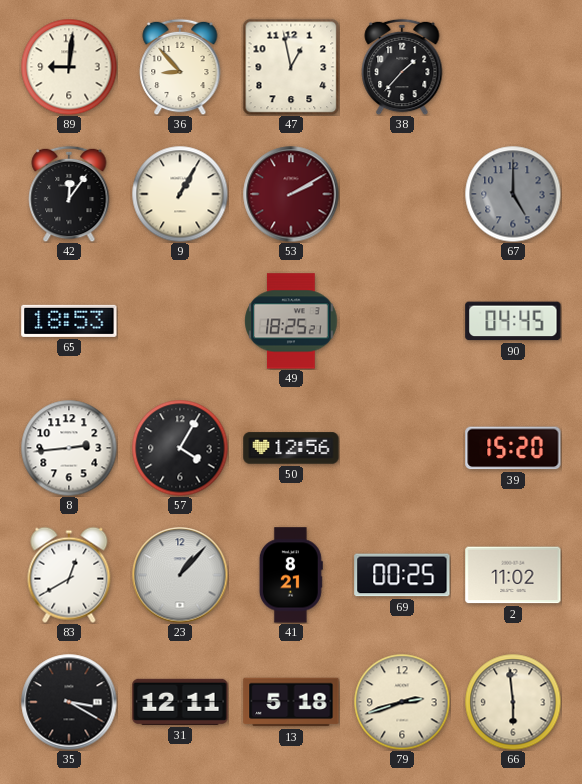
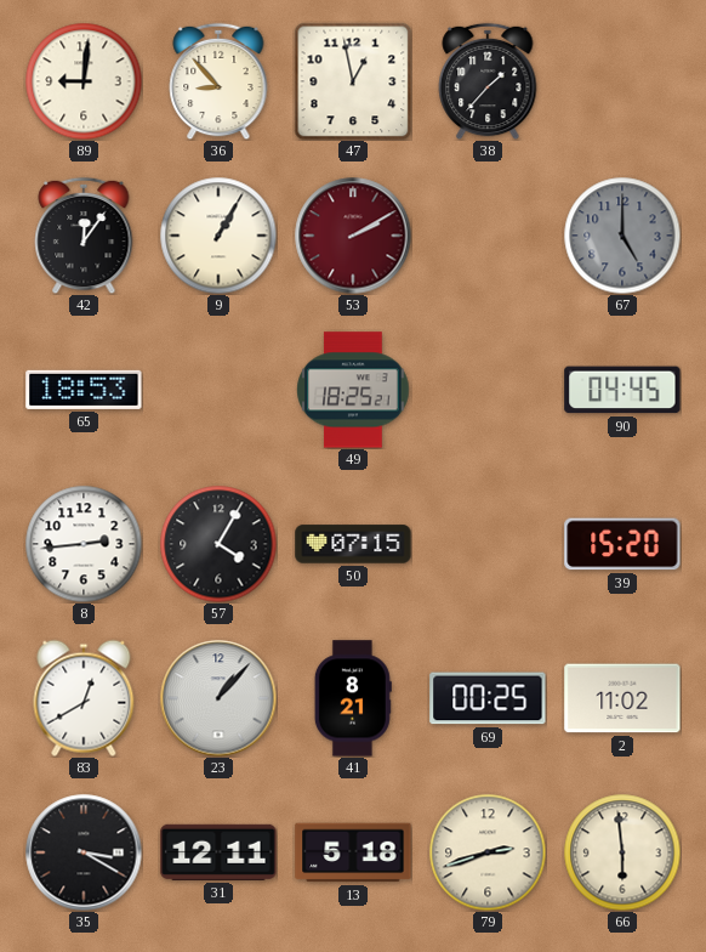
50: 12:56 -> 07:15 (353, 544)
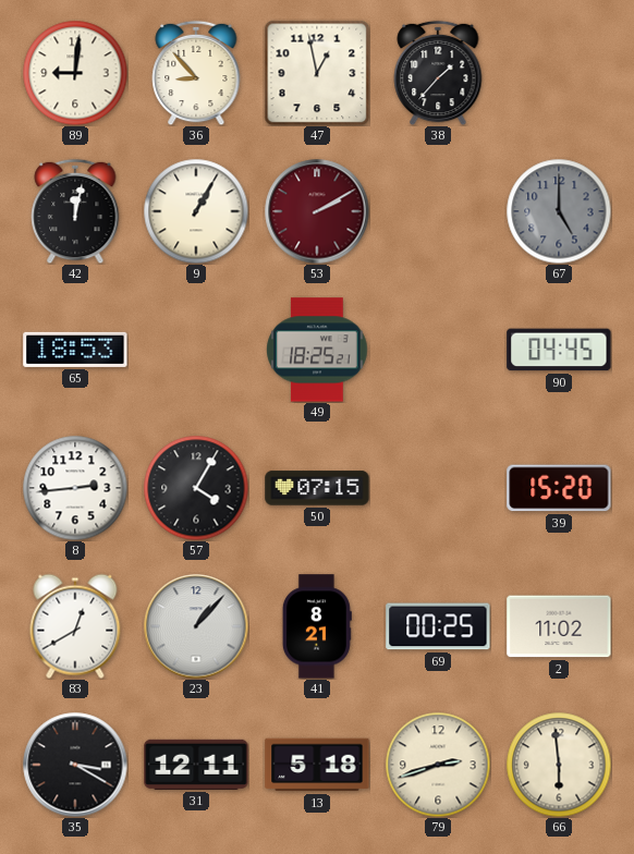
42: 12:06 -> 12:02 (75, 211)
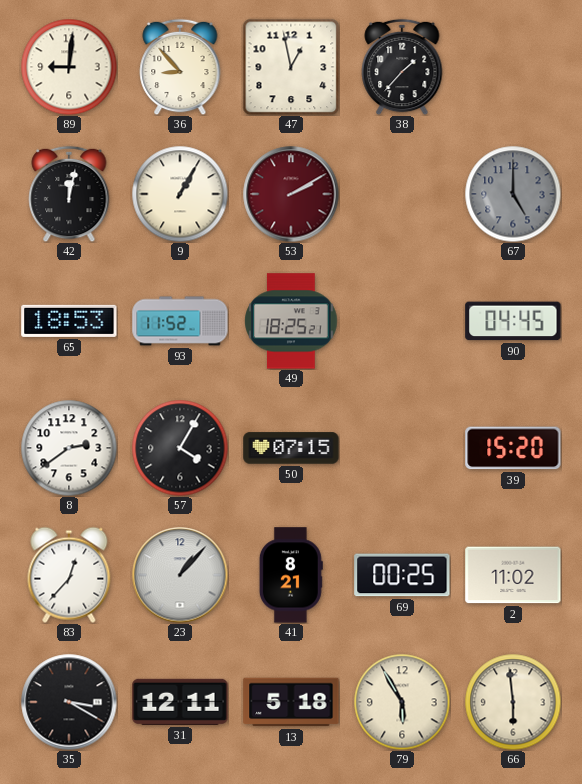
93: none -> 11:52 (180, 321)
8: 2:44 -> 2:39 (69, 448)
83: 12:40 -> 12:37 (69, 575)
79: 2:42 -> 5:55 (402, 702)
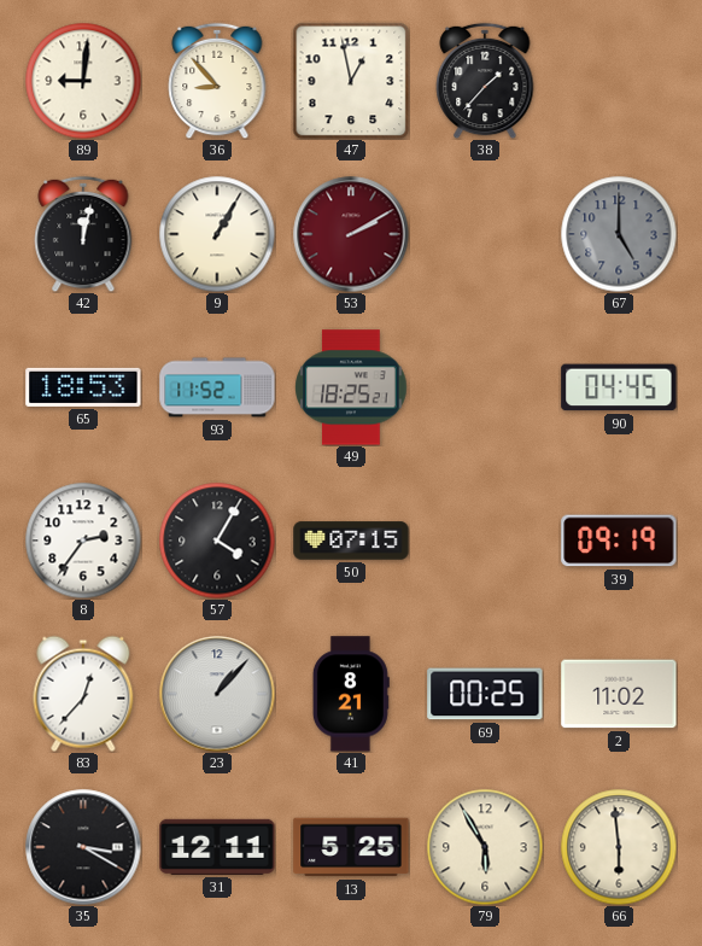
8: 2:39 -> 2:36 (83, 541)
39: 15:20 -> 09:19 (619, 541)
13: 5:18 -> 5:25 (351, 847)
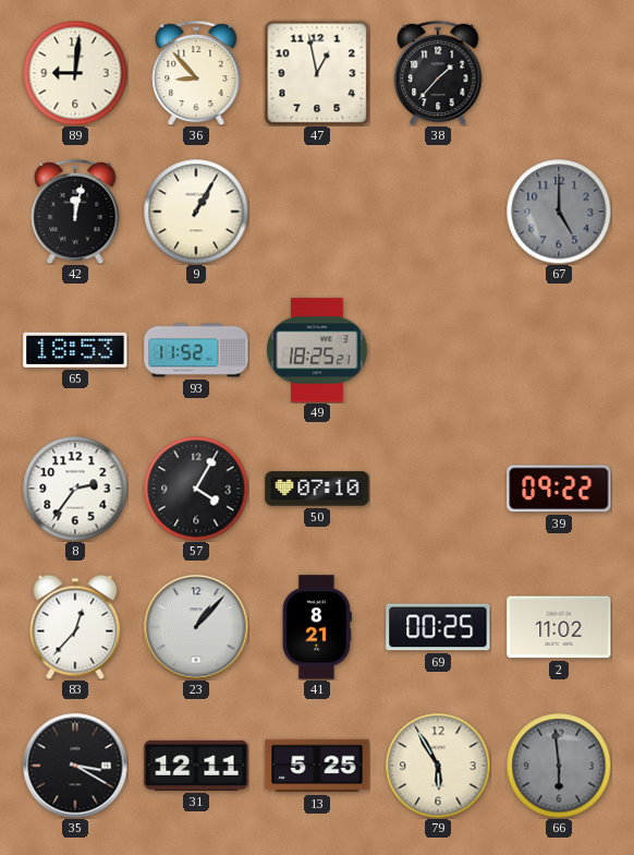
53: 2:10 -> none (351, 234)
90: 04:45 -> none (619, 387)
50: 07:15 -> 07:10 (317, 489)
39: 09:19 -> 09:22 (559, 489)
66 dial: cream -> grey (559, 766)
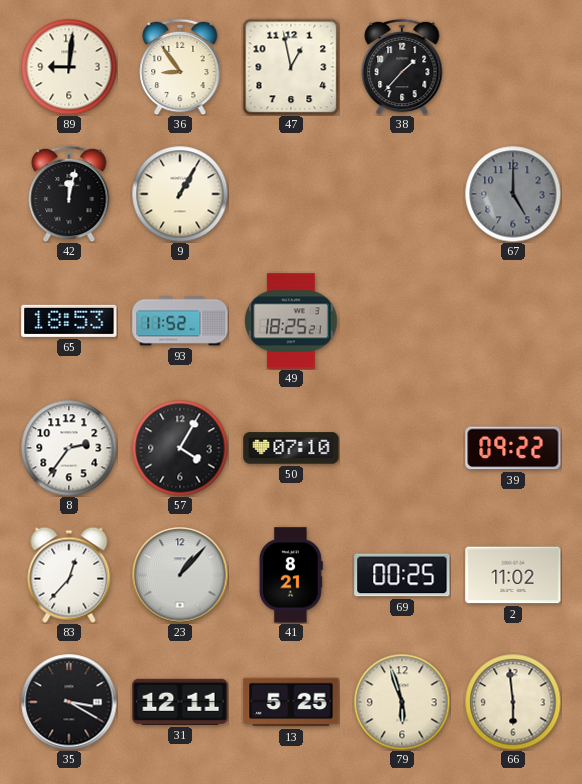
36: 8:53 -> 8:54 (180, 67)
79: 5:55 -> 5:57 (402, 702)
66 dial: grey -> cream (513, 702)
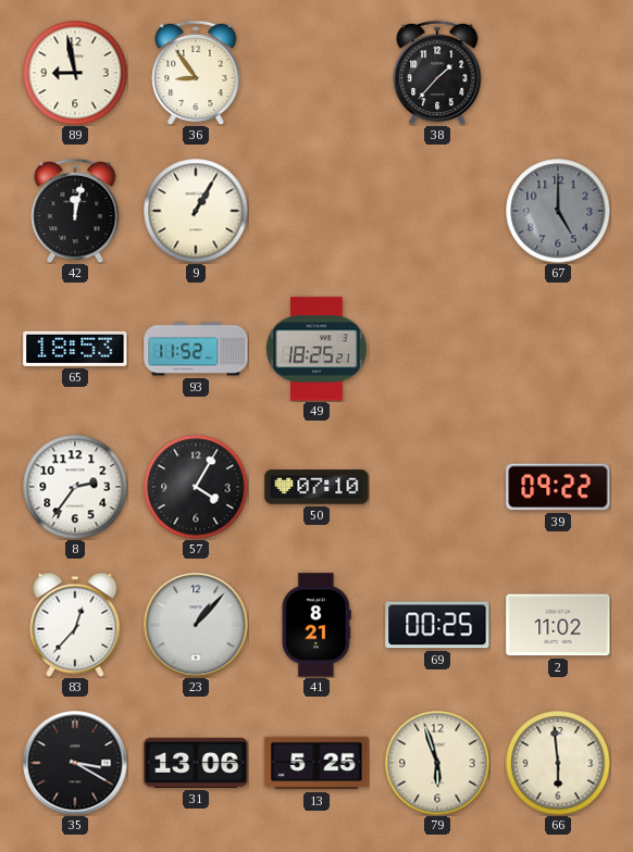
89: 9:01 -> 8:58 (75, 73)
47: 12:58 -> none (291, 67)
31: 12:11 -> 13:06 (196, 763)
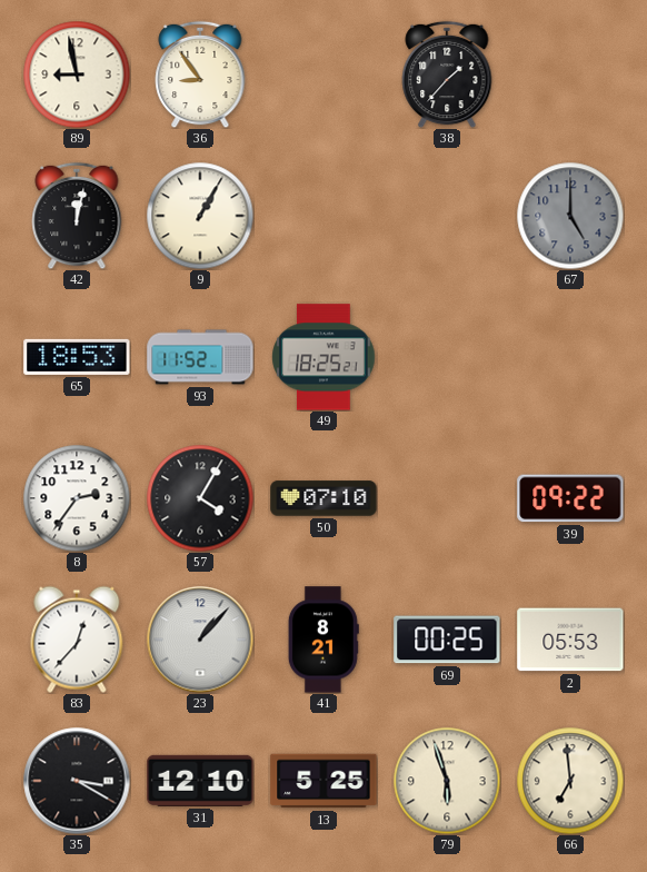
2: 11:02 -> 05:53 (570, 640)
31: 13:06 -> 12:10 (200, 781)
66: 5:59 -> 6:59 (570, 781)
